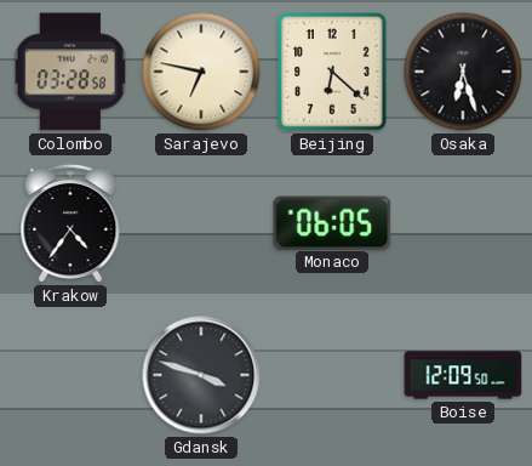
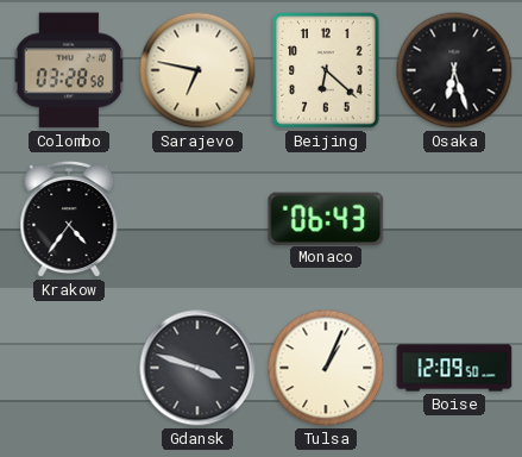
Monaco: 06:05 -> 06:43 (326, 218)
Tulsa: none -> 1:04 (326, 368)
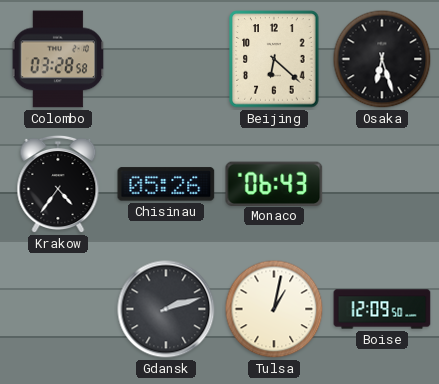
Sarajevo: 6:47 -> none (197, 70)
Chisinau: none -> 05:26 (166, 184)
Gdansk: 3:48 -> 2:12 (166, 309)
Tulsa: 1:04 -> 1:02 (274, 309)
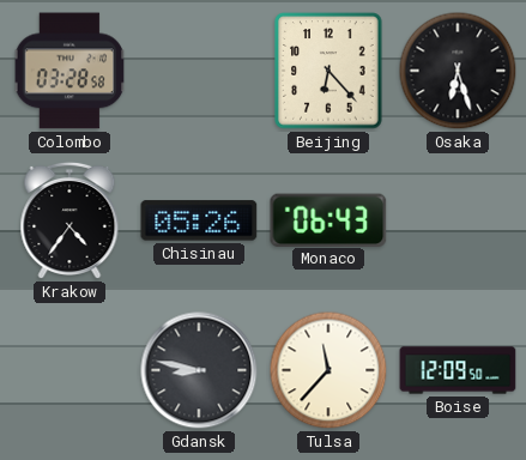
Beijing: 6:22 -> 6:23 (328, 71)
Gdansk: 2:12 -> 8:47 (199, 370)
Tulsa: 1:02 -> 11:37 (328, 370)
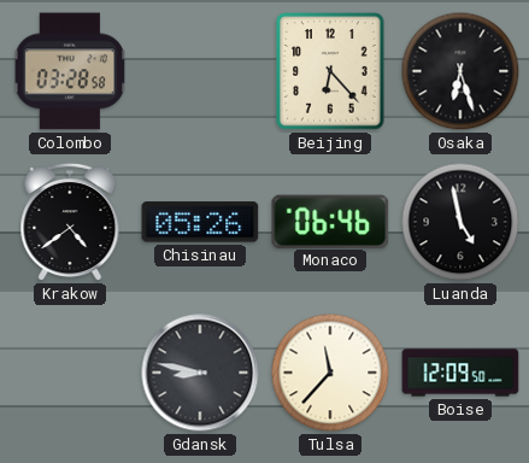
Krakow: 4:36 -> 4:39 (70, 222)
Monaco: 06:43 -> 06:46 (330, 221)
Luanda: none -> 4:58 (460, 222)
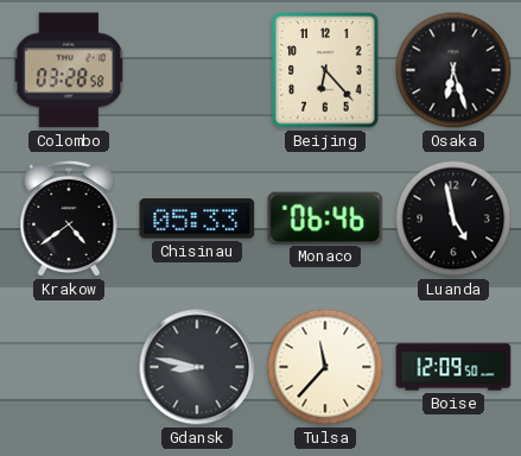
Chisinau: 05:26 -> 05:33 (197, 218)
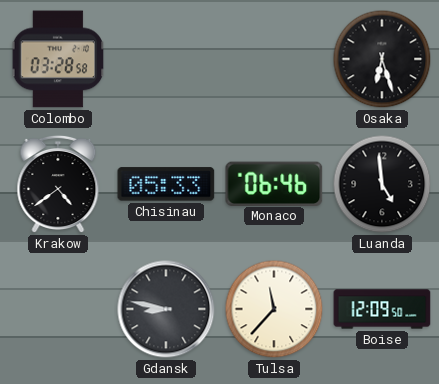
Beijing: 6:23 -> none (325, 70)
Luanda: 4:58 -> 4:59 (382, 184)
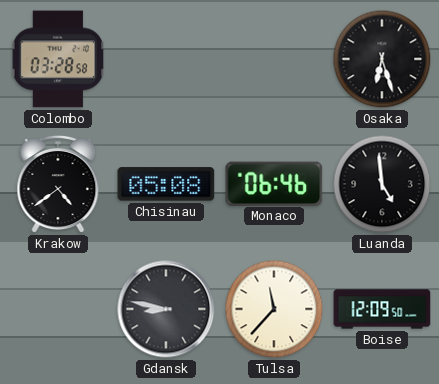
Chisinau: 05:33 -> 05:08 (166, 184)
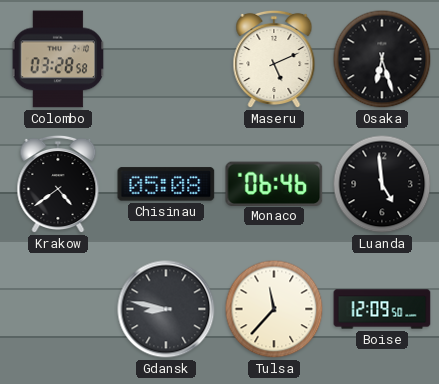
Maseru: none -> 5:11 (274, 59)
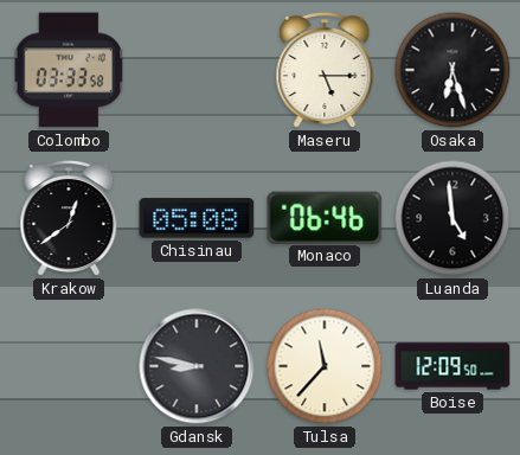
Colombo: 03:28 -> 03:33 (69, 70)
Maseru: 5:11 -> 5:15 (325, 70)
Krakow: 4:39 -> 12:39 (69, 218)
